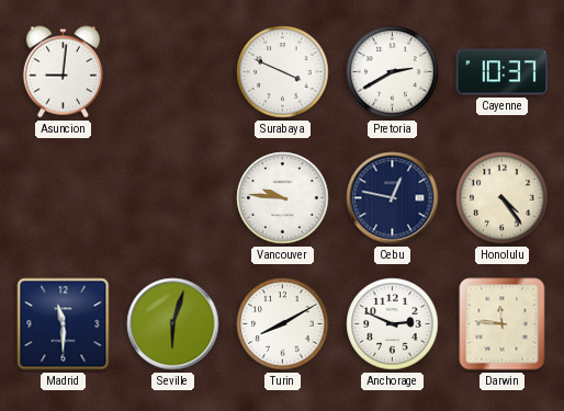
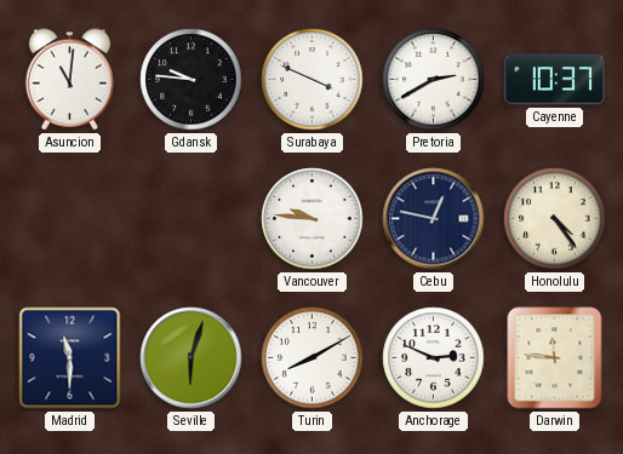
Asuncion: 9:01 -> 11:01 (69, 80)
Gdansk: none -> 9:46 (192, 80)
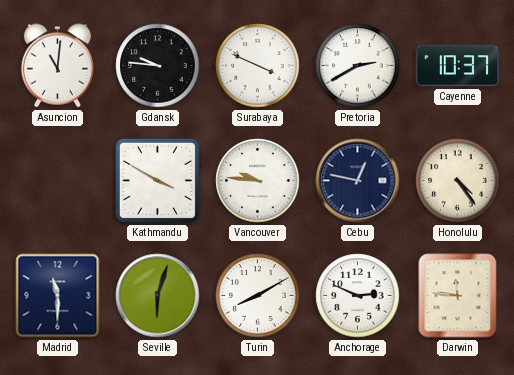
Kathmandu: none -> 3:50 (157, 180)
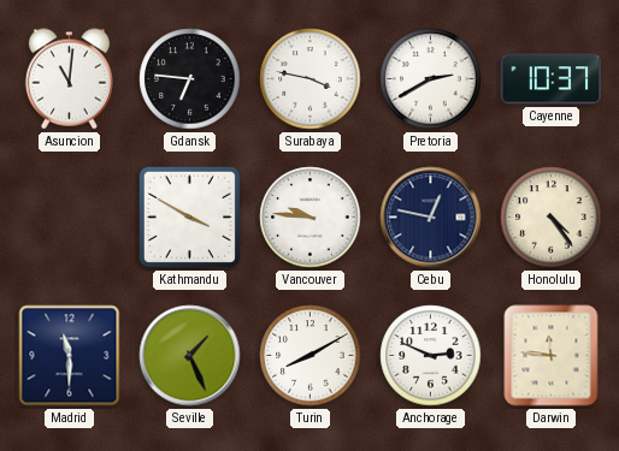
Gdansk: 9:46 -> 6:46 (190, 79)
Surabaya: 3:49 -> 3:47 (311, 79)
Seville: 6:03 -> 1:26 (190, 356)
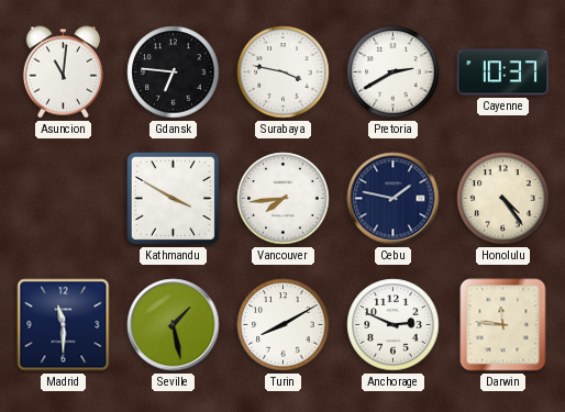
Vancouver: 9:46 -> 7:44 (284, 199)
Cebu: 12:47 -> 1:47 (394, 199)
Seville: 1:26 -> 1:28 (174, 325)
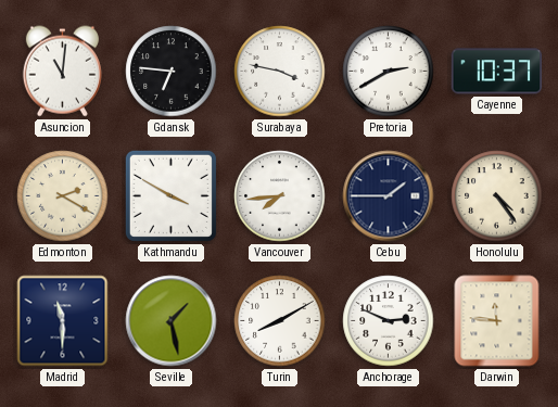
Edmonton: none -> 2:20 (63, 196)
Cebu: 1:47 -> 1:45 (389, 196)
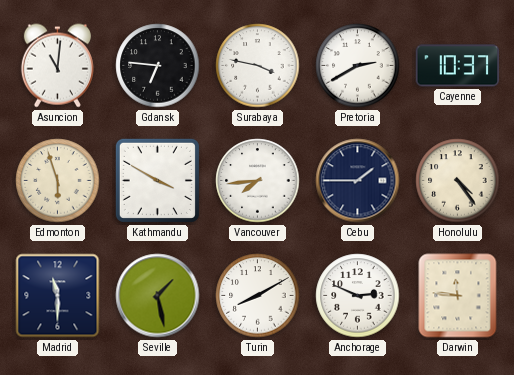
Edmonton: 2:20 -> 5:57 (58, 181)
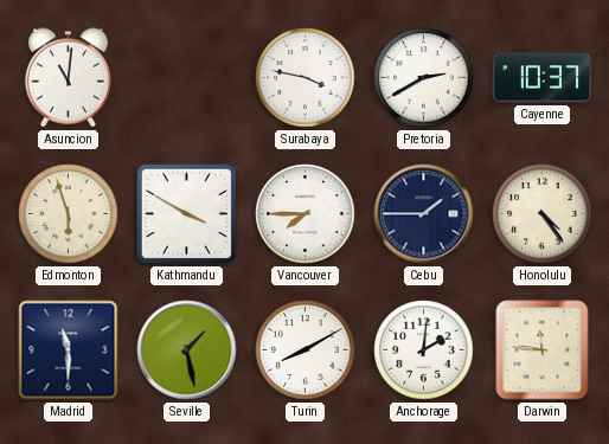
Gdansk: 6:46 -> none (158, 66)
Vancouver: 7:44 -> 7:45 (306, 214)
Anchorage: 2:49 -> 2:01 (424, 350)
